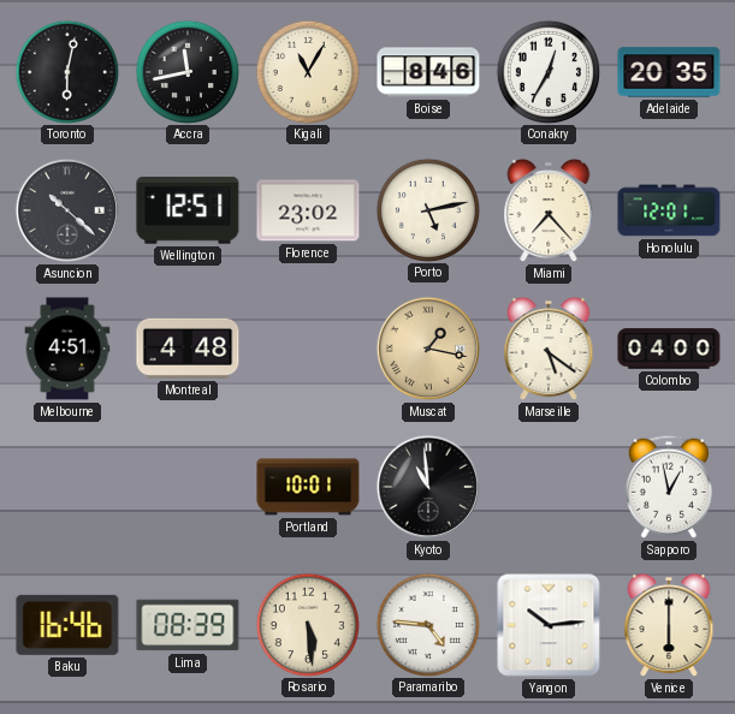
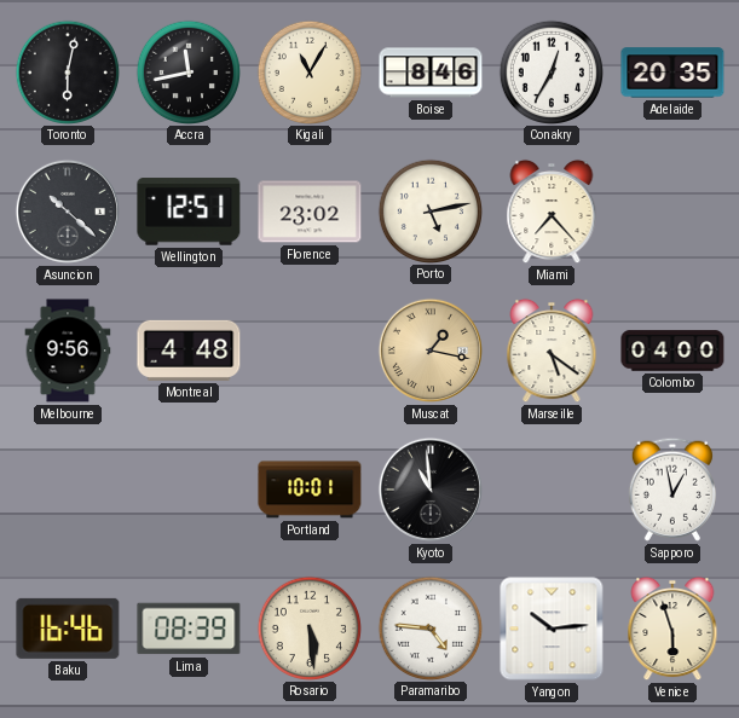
Honolulu: 12:01 -> none (669, 210)
Melbourne: 4:51 -> 9:56 (68, 351)
Venice: 6:00 -> 5:57 (672, 629)
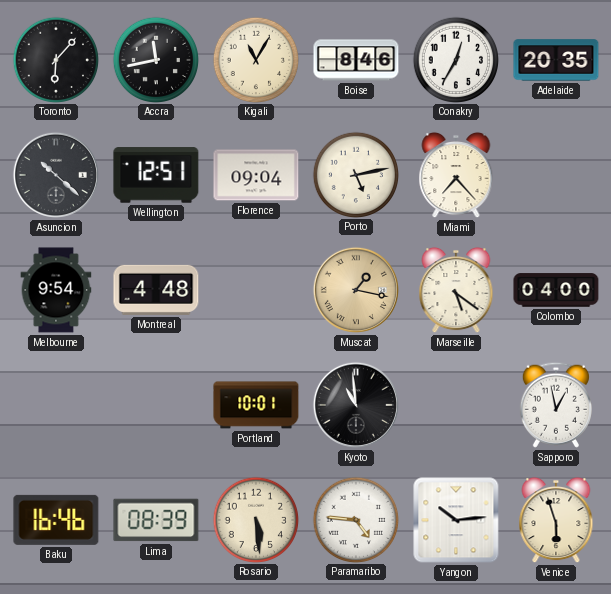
Toronto: 6:02 -> 6:07 (55, 59)
Florence: 23:02 -> 09:04 (256, 175)
Melbourne: 9:56 -> 9:54 (56, 290)
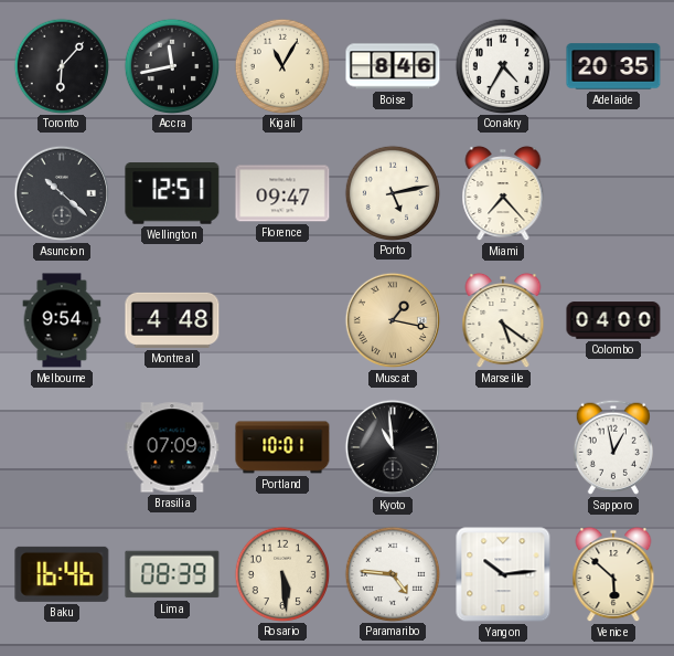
Conakry: 12:35 -> 4:35 (502, 65)
Florence: 09:04 -> 09:47 (282, 193)
Brasilia: none -> 07:09 (172, 447)
Venice: 5:57 -> 5:52 (613, 574)
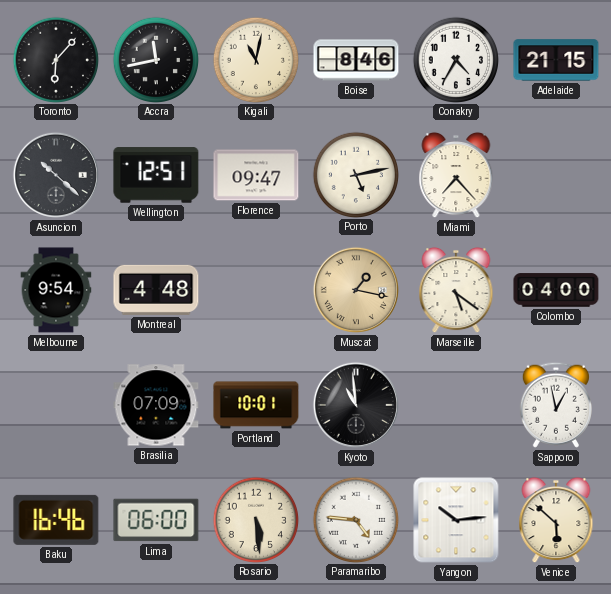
Kigali: 11:05 -> 11:02 (255, 59)
Adelaide: 20:35 -> 21:15 (556, 60)
Lima: 08:39 -> 06:00 (156, 520)
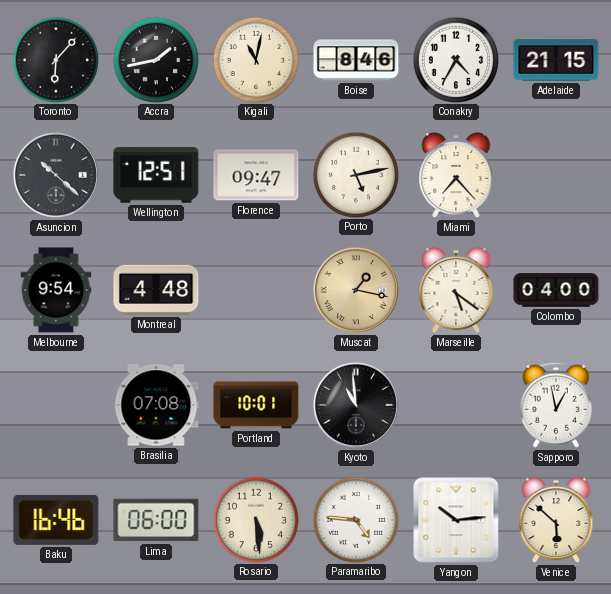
Accra: 11:43 -> 1:43 (155, 59)
Brasilia: 07:09 -> 07:08 (156, 405)
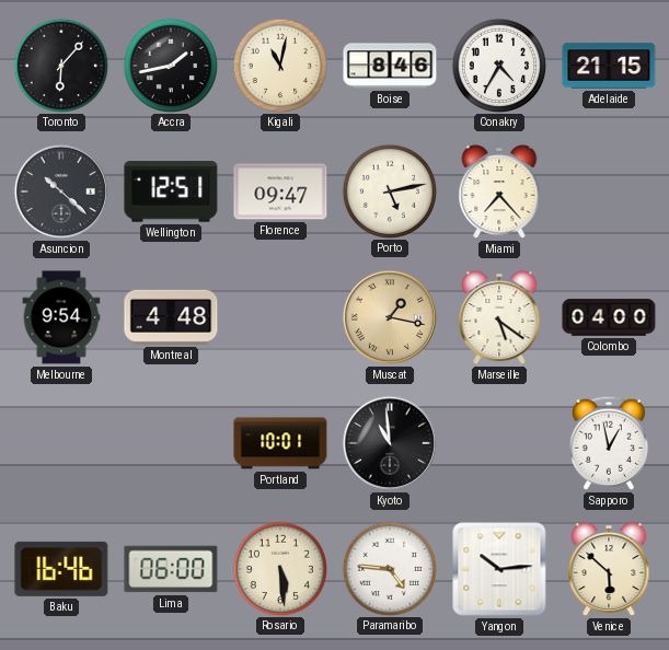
Brasilia: 07:08 -> none (156, 405)
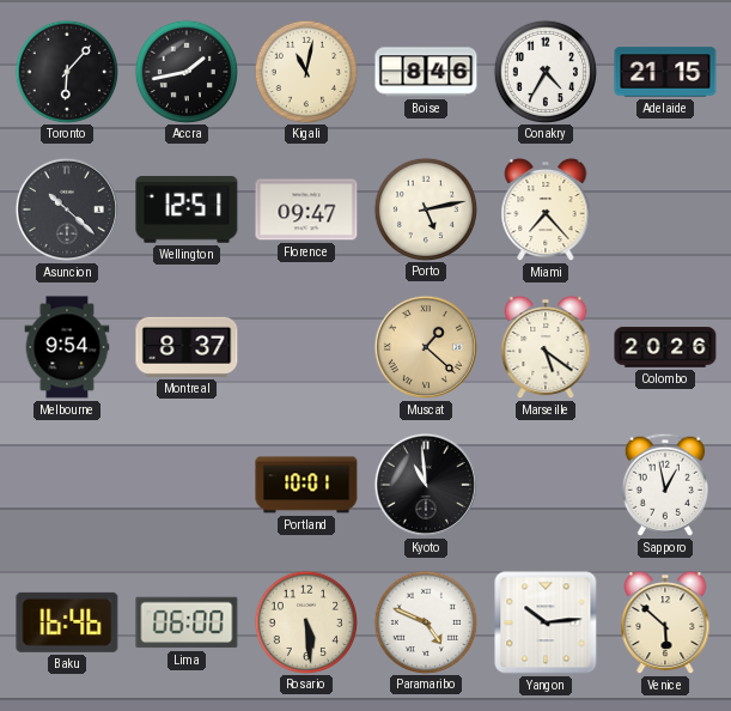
Montreal: 4:48 -> 8:37 (187, 347)
Muscat: 1:17 -> 1:22 (426, 347)
Colombo: 04:00 -> 20:26 (665, 347)
Paramaribo: 4:46 -> 4:49 (425, 621)
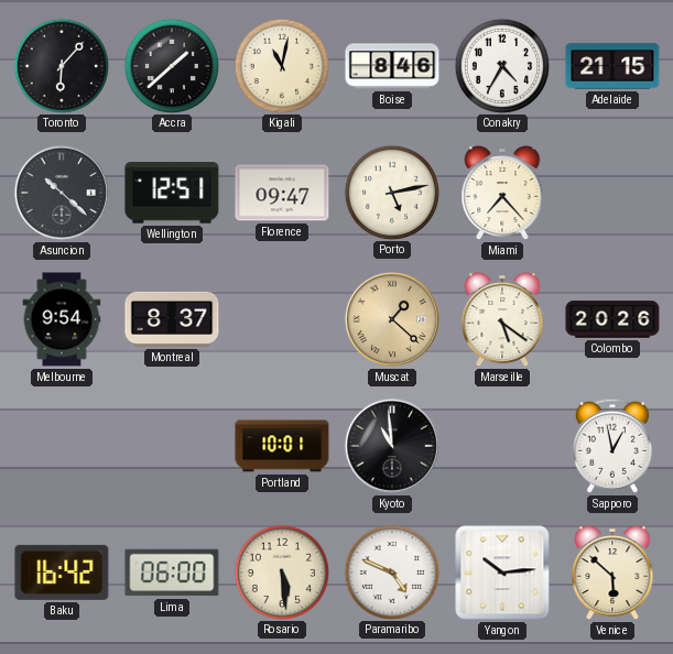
Accra: 1:43 -> 1:38 (171, 65)
Baku: 16:46 -> 16:42 (62, 573)
